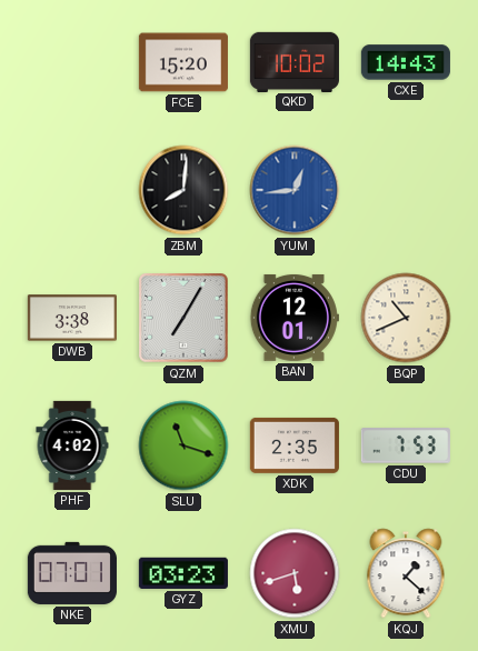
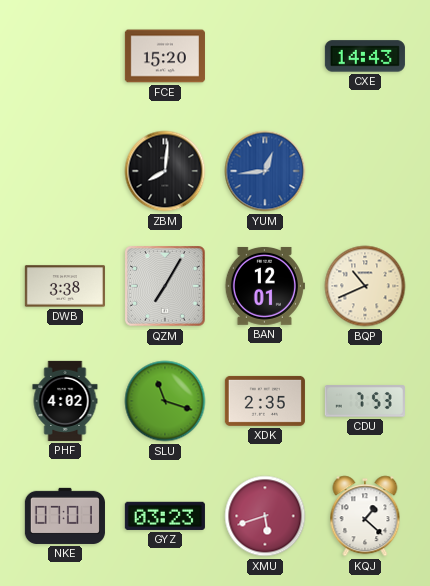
QKD: 10:02 -> none (295, 61)
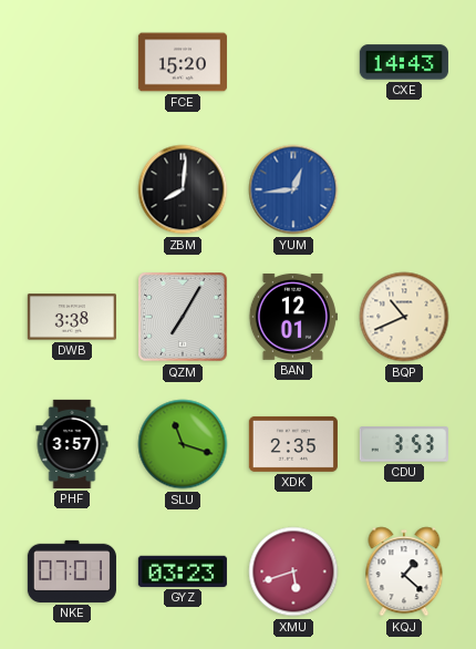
PHF: 4:02 -> 3:57 (72, 444)
CDU: 7:53 -> 3:53 (404, 444)
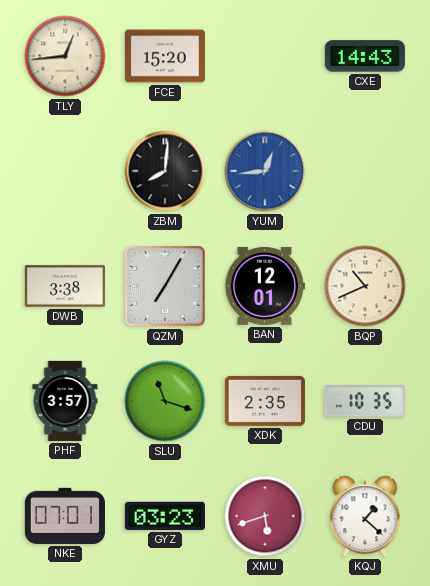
TLY: none -> 12:44 (65, 56)
CDU: 3:53 -> 10:35 (365, 401)
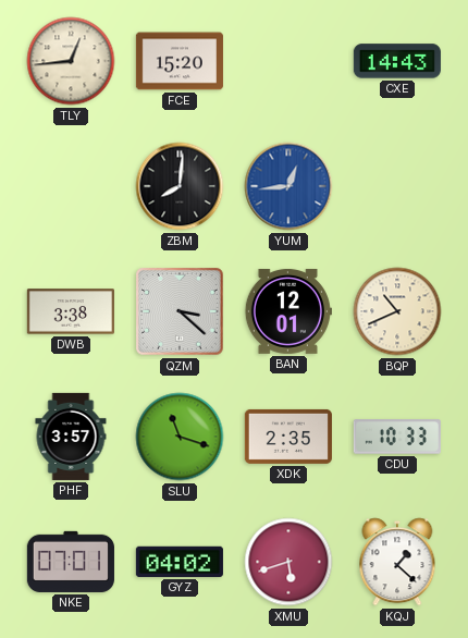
QZM: 7:05 -> 3:22 (180, 311)
CDU: 10:35 -> 10:33 (397, 437)
GYZ: 03:23 -> 04:02 (180, 562)
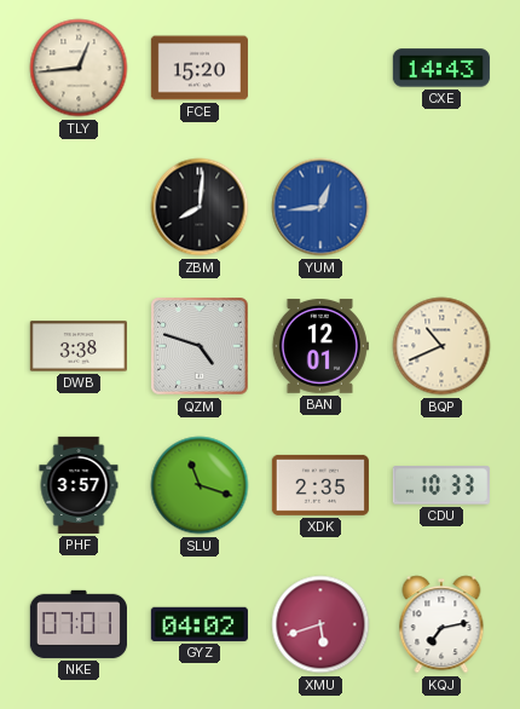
QZM: 3:22 -> 4:48 (200, 346)
KQJ: 1:22 -> 7:13 (441, 624)
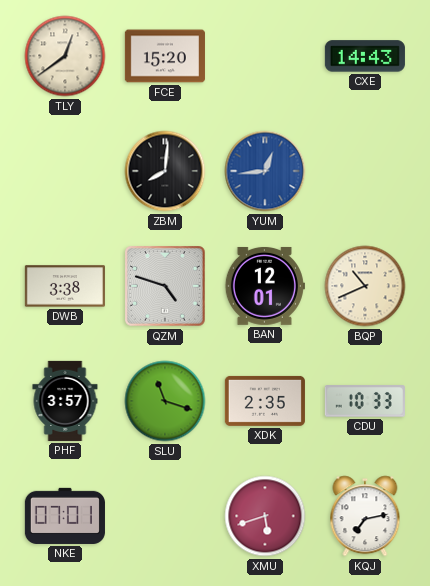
TLY: 12:44 -> 12:39 (65, 56)
GYZ: 04:02 -> none (200, 624)
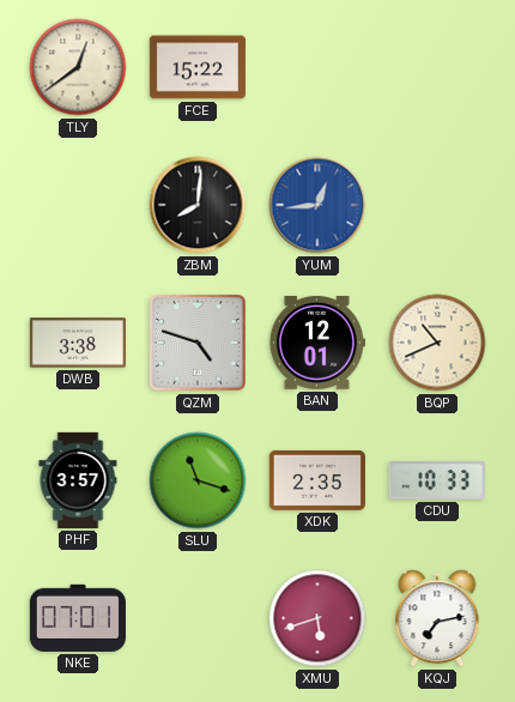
FCE: 15:20 -> 15:22 (198, 67)
CXE: 14:43 -> none (365, 56)
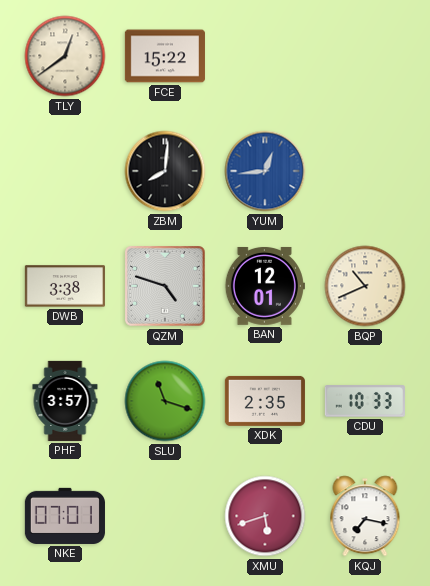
KQJ: 7:13 -> 7:17 (365, 516)
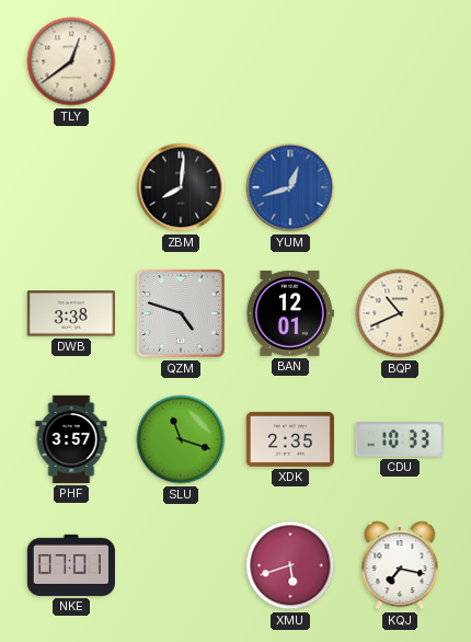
FCE: 15:22 -> none (165, 56)
YUM: 12:44 -> 12:42 (290, 187)
